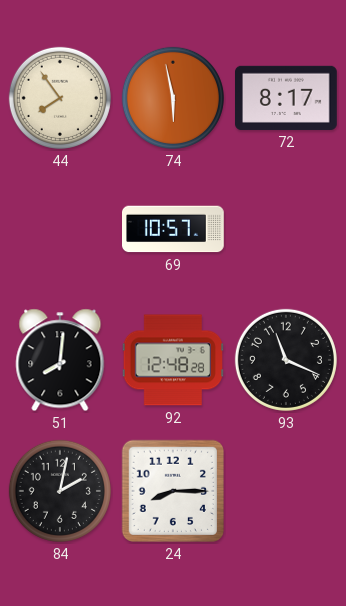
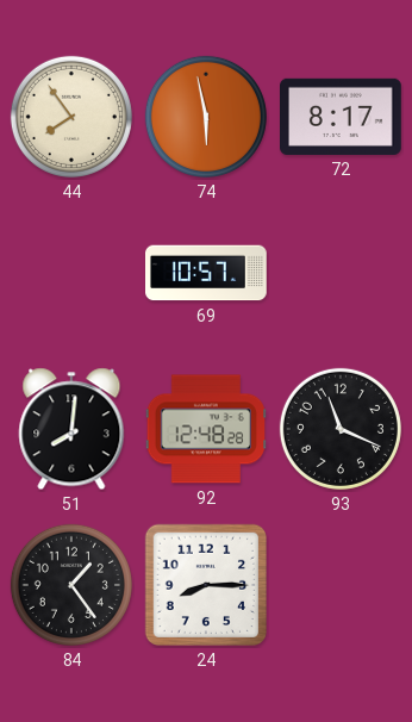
84: 2:02 -> 1:24 (71, 585)
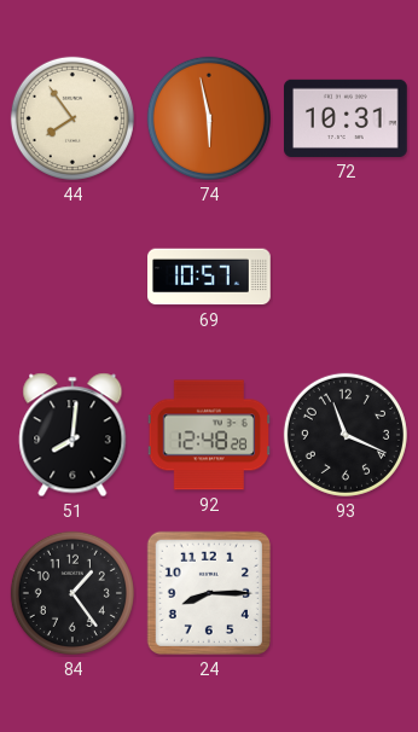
72: 8:17 -> 10:31 (347, 118)
